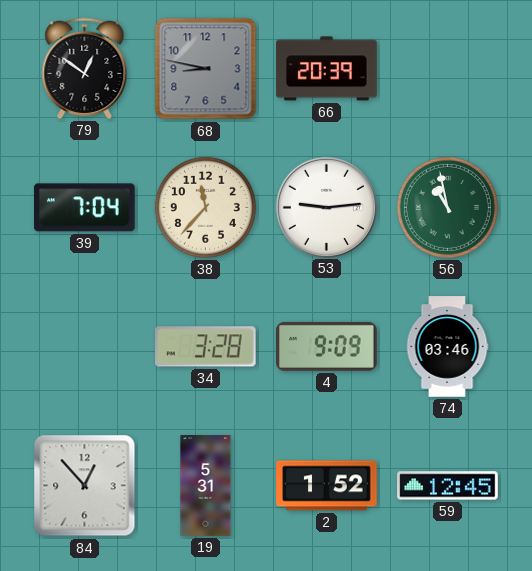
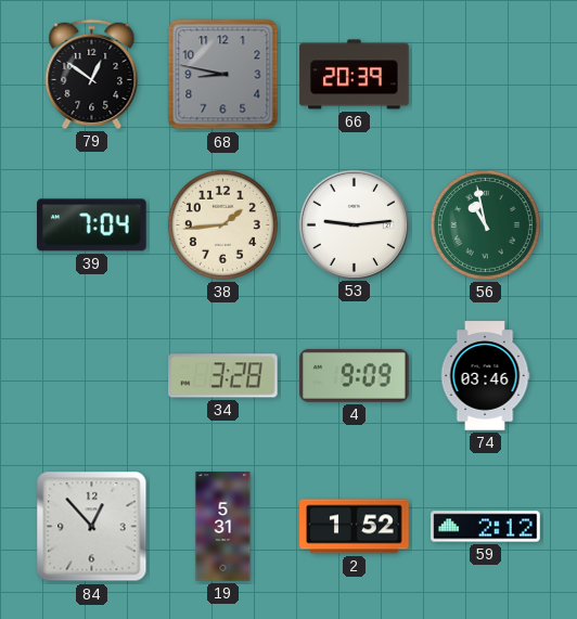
38: 11:37 -> 1:44 (222, 224)
59: 12:45 -> 2:12 (486, 527)
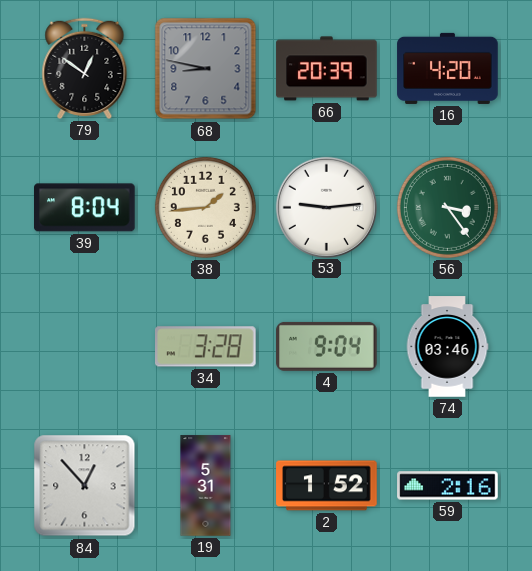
16: none -> 4:20 (448, 68)
39: 7:04 -> 8:04 (85, 208)
56: 10:58 -> 3:24 (447, 207)
4: 9:09 -> 9:04 (327, 346)
59: 2:12 -> 2:16 (448, 486)
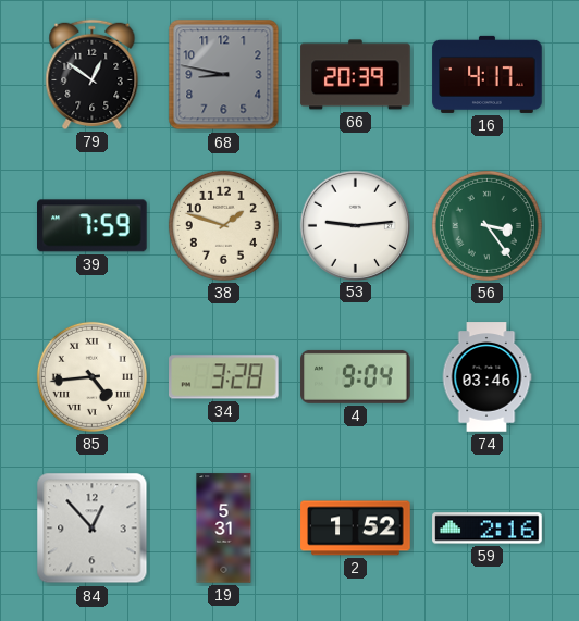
16: 4:20 -> 4:17 (488, 74)
39: 8:04 -> 7:59 (93, 226)
38: 1:44 -> 1:48 (223, 225)
85: none -> 4:44 (91, 376)
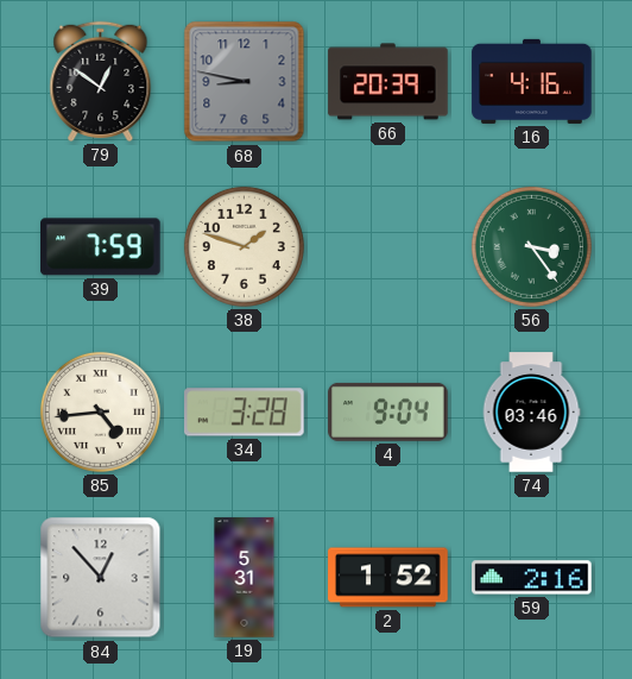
16: 4:17 -> 4:16 (532, 81)
53: 9:14 -> none (355, 225)
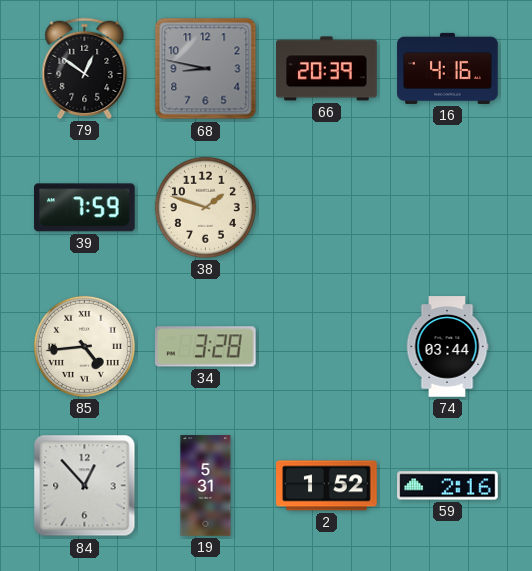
56: 3:24 -> none (531, 246)
4: 9:04 -> none (388, 411)
74: 03:46 -> 03:44 (447, 347)
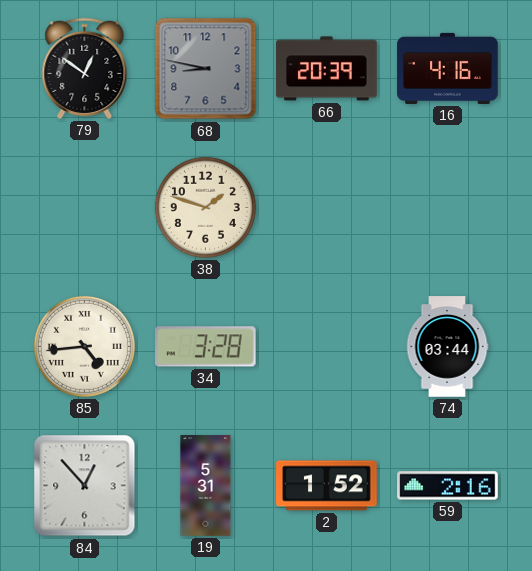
39: 7:59 -> none (85, 208)
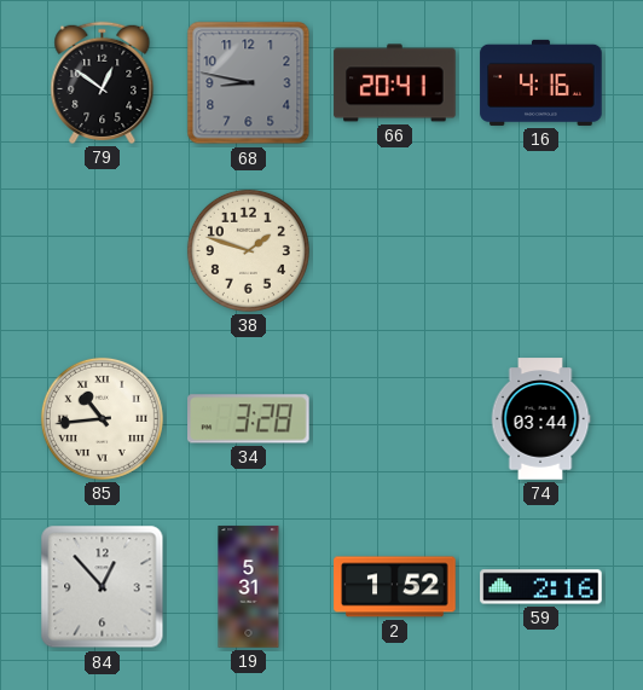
66: 20:39 -> 20:41 (395, 83)
85: 4:44 -> 10:44 (102, 418)
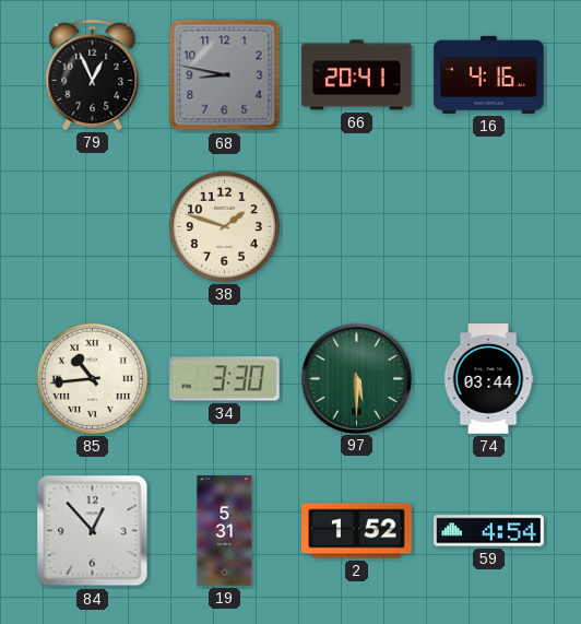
79: 12:51 -> 12:56 (93, 74)
34: 3:28 -> 3:30 (225, 379)
97: none -> 5:30 (356, 378)
59: 2:16 -> 4:54 (489, 531)
